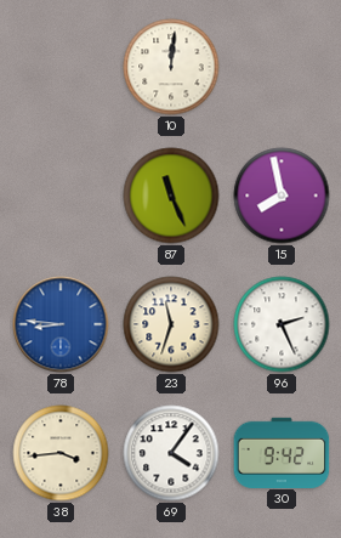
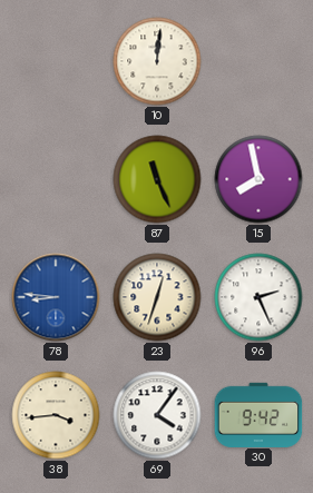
23: 11:33 -> 12:33 (157, 297)
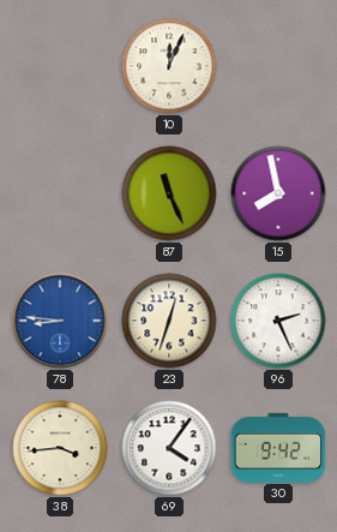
10: 12:01 -> 12:04 (169, 66)
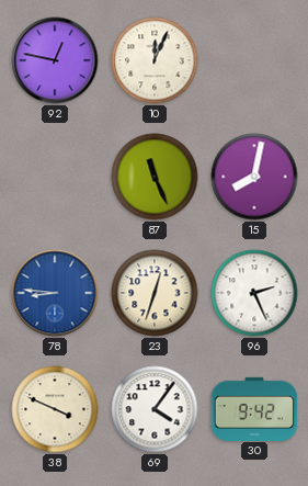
92: none -> 12:47 (55, 60)
15: 7:58 -> 8:02 (254, 177)
38: 3:44 -> 3:49 (55, 409)
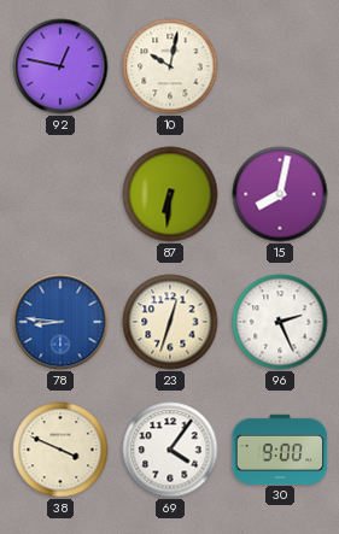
10: 12:04 -> 10:02 (170, 66)
87: 11:26 -> 6:31 (170, 194)
30: 9:42 -> 9:00 (280, 448)
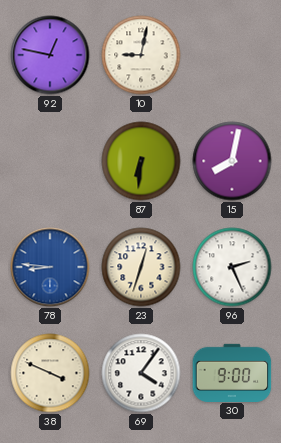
10: 10:02 -> 9:02 (141, 55)
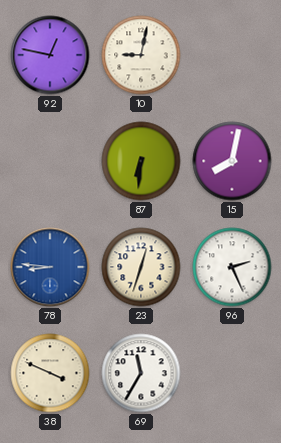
69: 4:06 -> 11:35 (141, 373)
30: 9:00 -> none (232, 372)
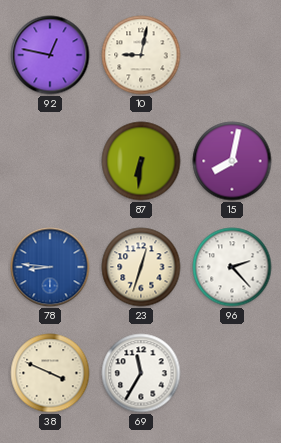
96: 2:26 -> 2:23 (232, 267)
